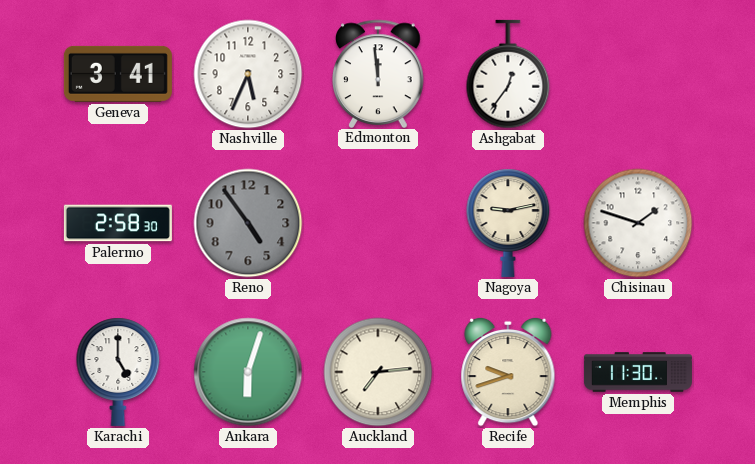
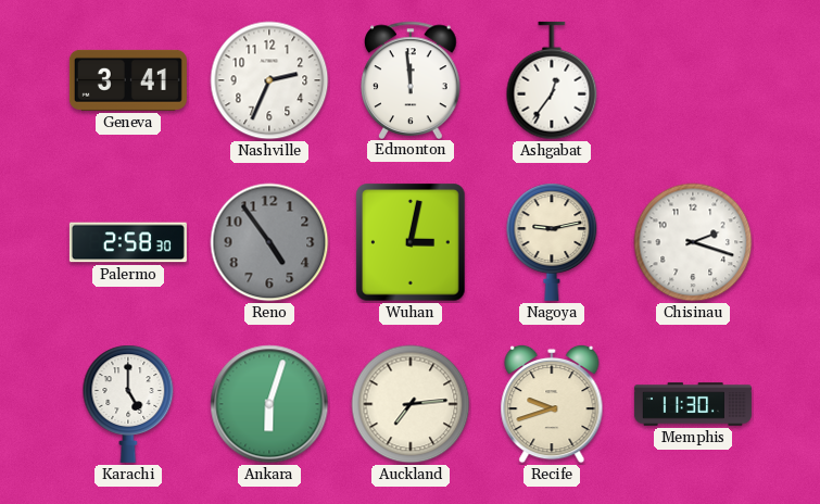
Nashville: 5:34 -> 2:34 (269, 80)
Wuhan: none -> 3:02 (411, 242)
Chisinau: 1:48 -> 2:18 (693, 242)
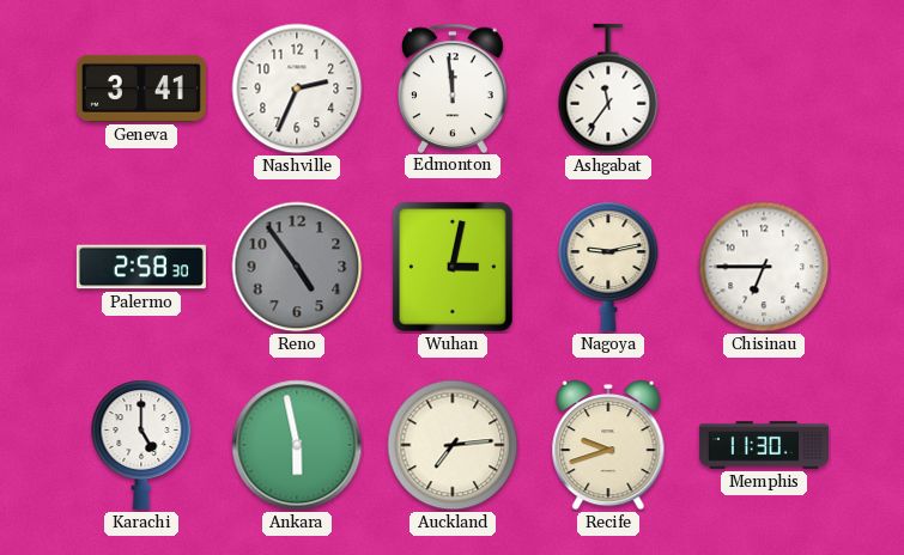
Ashgabat: 12:36 -> 11:36 (608, 89)
Chisinau: 2:18 -> 6:45 (764, 267)
Ankara: 6:03 -> 5:58 (297, 445)
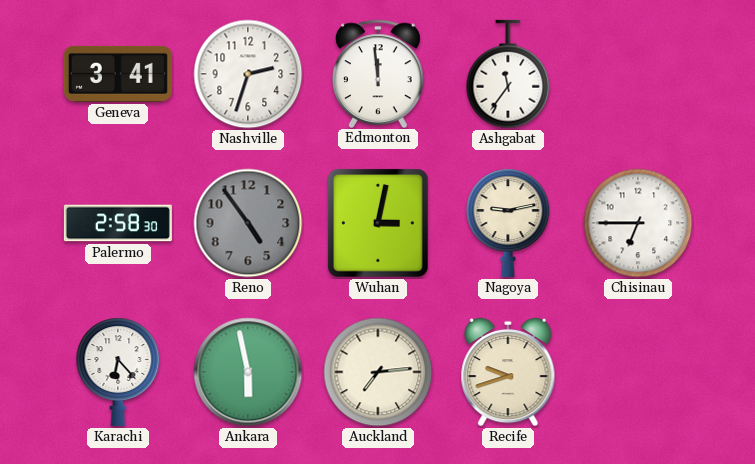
Nashville: 2:34 -> 2:33 (248, 74)
Karachi: 5:00 -> 6:23 (118, 372)
Memphis: 11:30 -> none (764, 445)
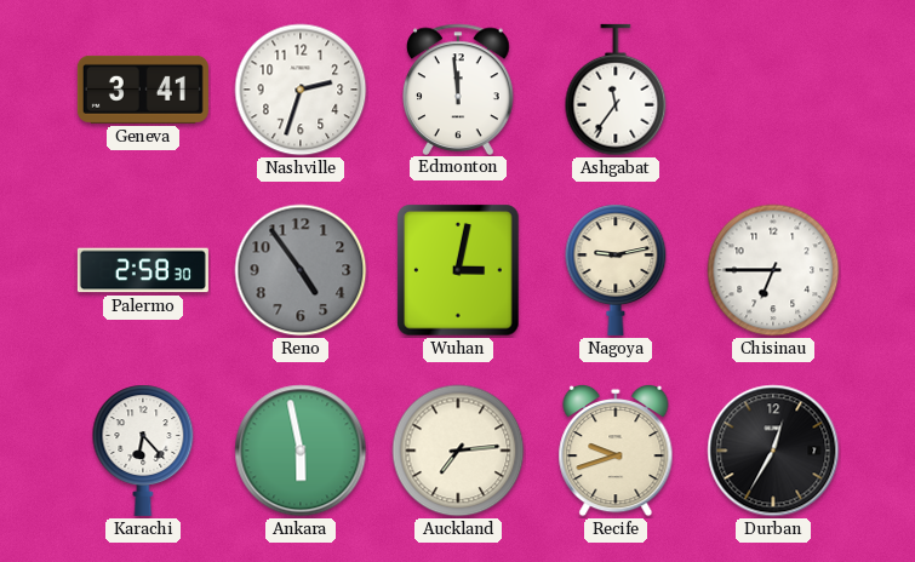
Durban: none -> 12:35 (773, 451)
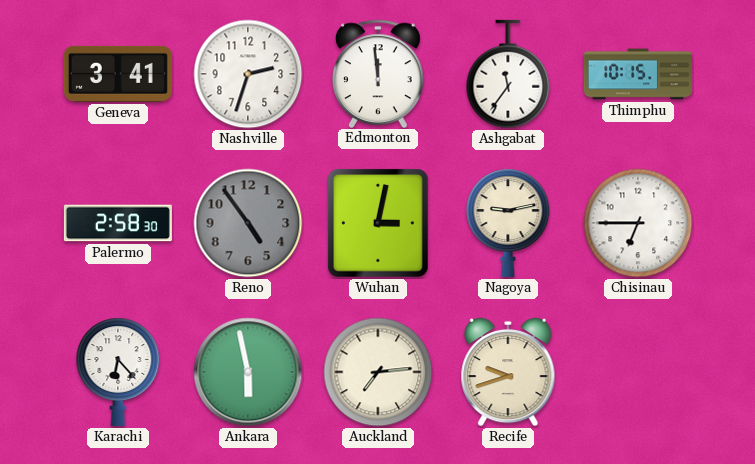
Thimphu: none -> 10:15 (638, 74)
Durban: 12:35 -> none (773, 451)
